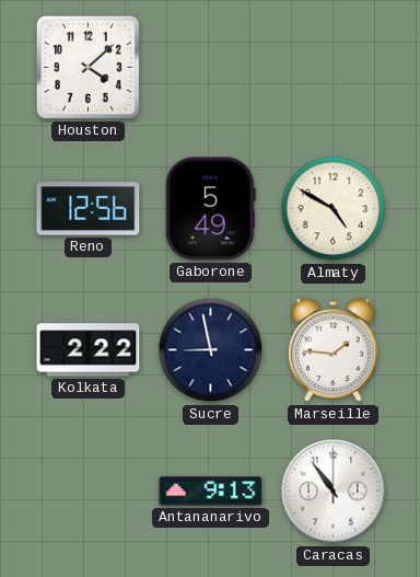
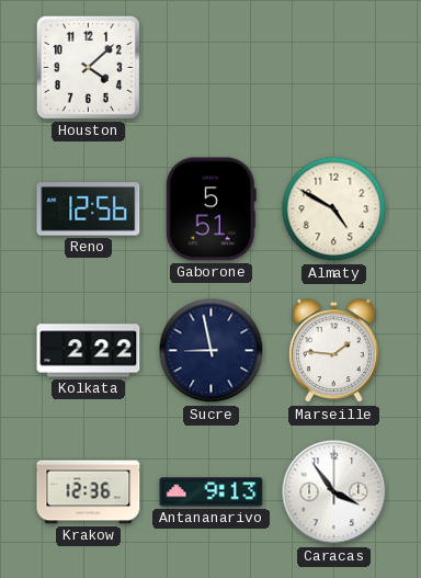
Gaborone: 5:49 -> 5:51 (210, 209)
Krakow: none -> 12:36 (89, 492)
Caracas: 10:54 -> 3:54 (334, 492)
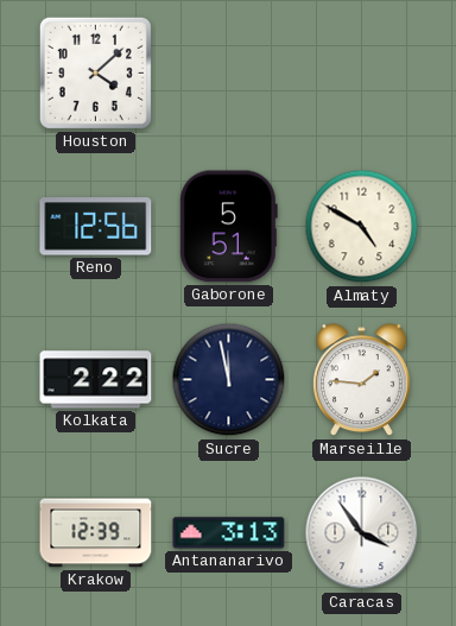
Sucre: 8:58 -> 11:58 (229, 380)
Krakow: 12:36 -> 12:39 (96, 533)
Antananarivo: 9:13 -> 3:13 (229, 533)
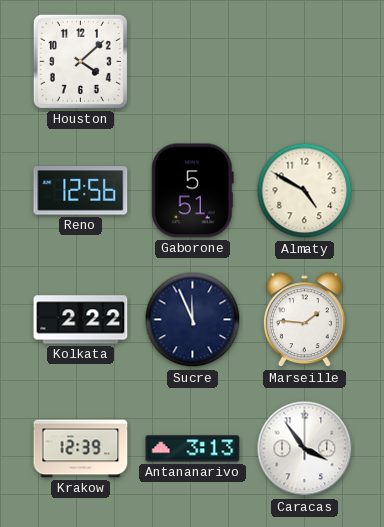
Sucre: 11:58 -> 11:56 (193, 320)
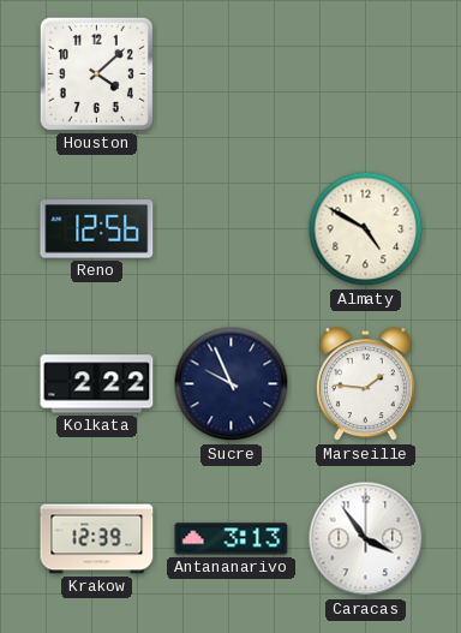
Gaborone: 5:51 -> none (192, 191)
Sucre: 11:56 -> 9:56 (232, 384)
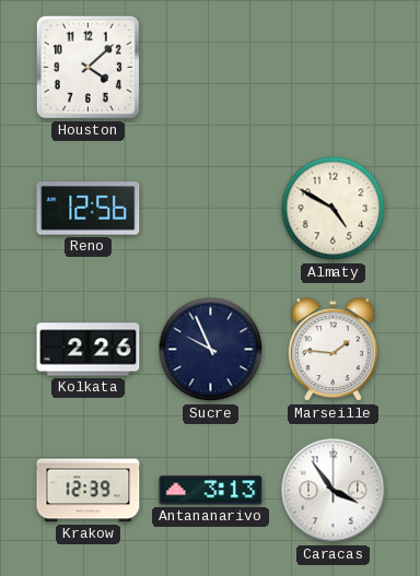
Kolkata: 2:22 -> 2:26 (89, 350)
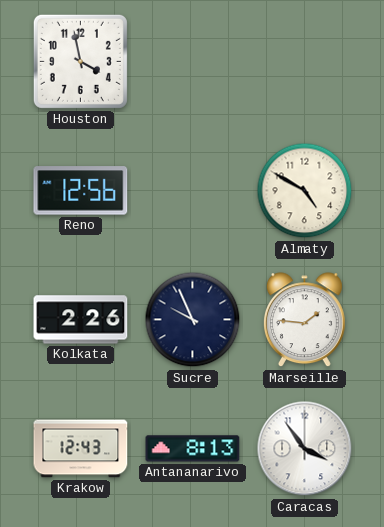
Houston: 4:08 -> 3:58 (80, 61)
Krakow: 12:39 -> 12:43 (81, 449)
Antananarivo: 3:13 -> 8:13 (193, 449)
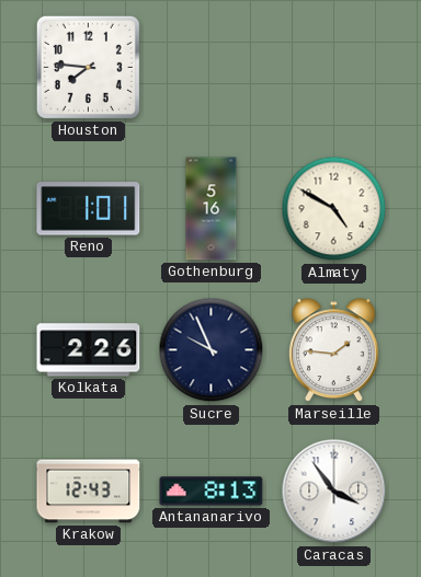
Houston: 3:58 -> 7:46 (88, 67)
Reno: 12:56 -> 1:01 (89, 209)
Gothenburg: none -> 5:16 (212, 209)
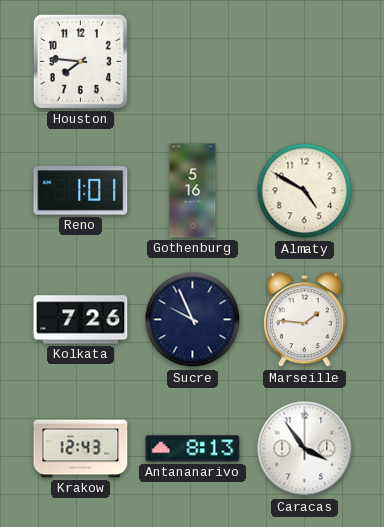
Kolkata: 2:26 -> 7:26 (81, 320)
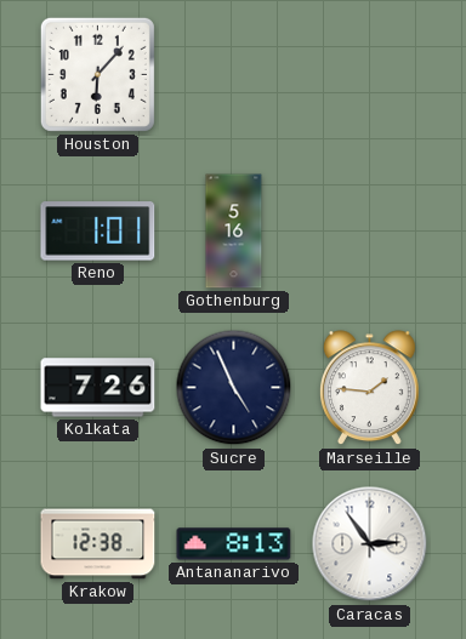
Houston: 7:46 -> 6:07 (97, 74)
Almaty: 4:50 -> none (305, 191)
Sucre: 9:56 -> 4:56 (234, 388)
Krakow: 12:43 -> 12:38 (98, 544)
Caracas: 3:54 -> 2:54 (370, 544)
